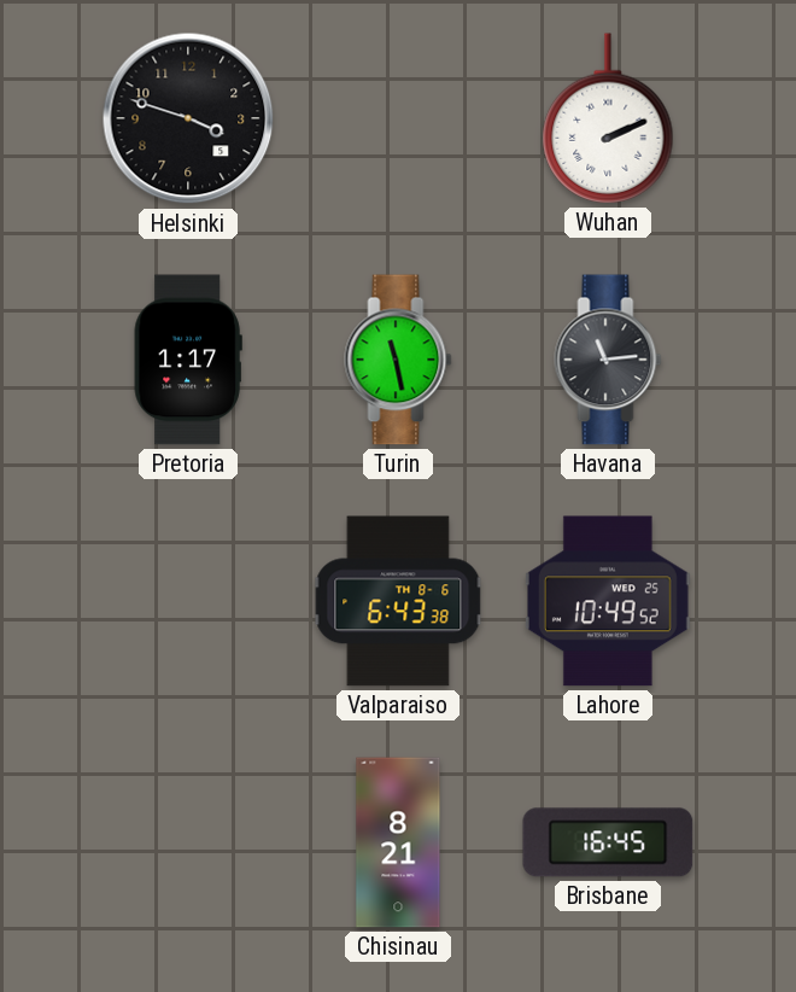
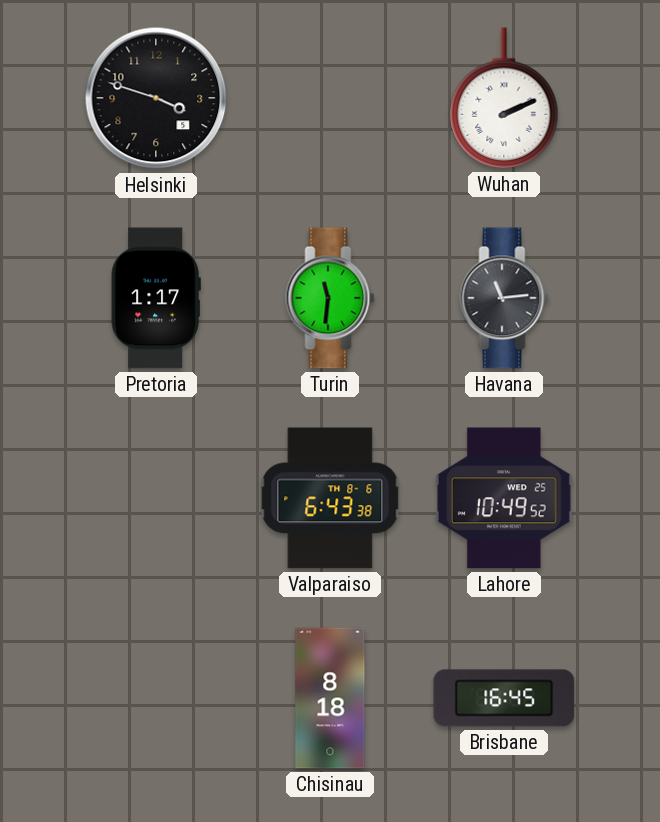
Turin: 11:28 -> 11:31 (330, 298)
Chisinau: 8:21 -> 8:18 (330, 698)
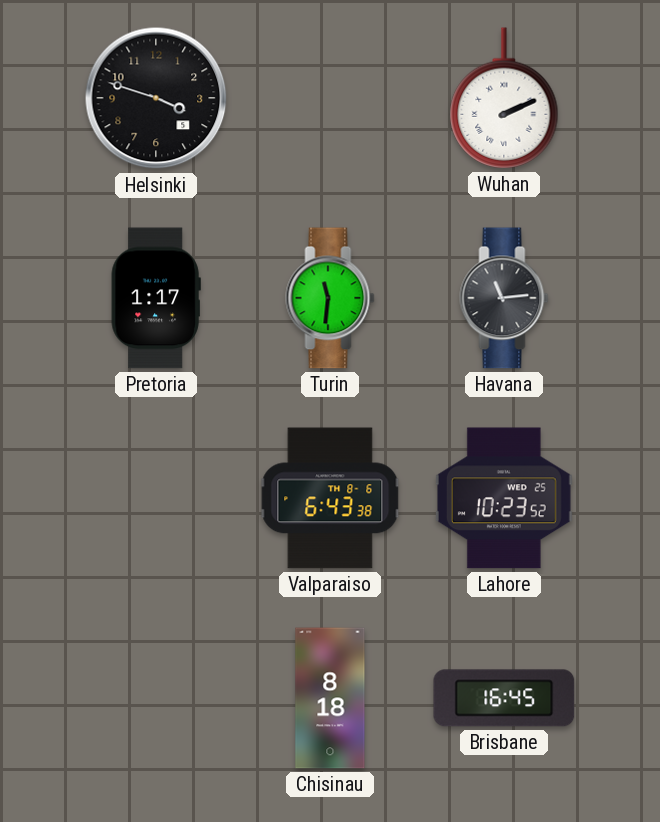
Lahore: 10:49 -> 10:23 (504, 498)
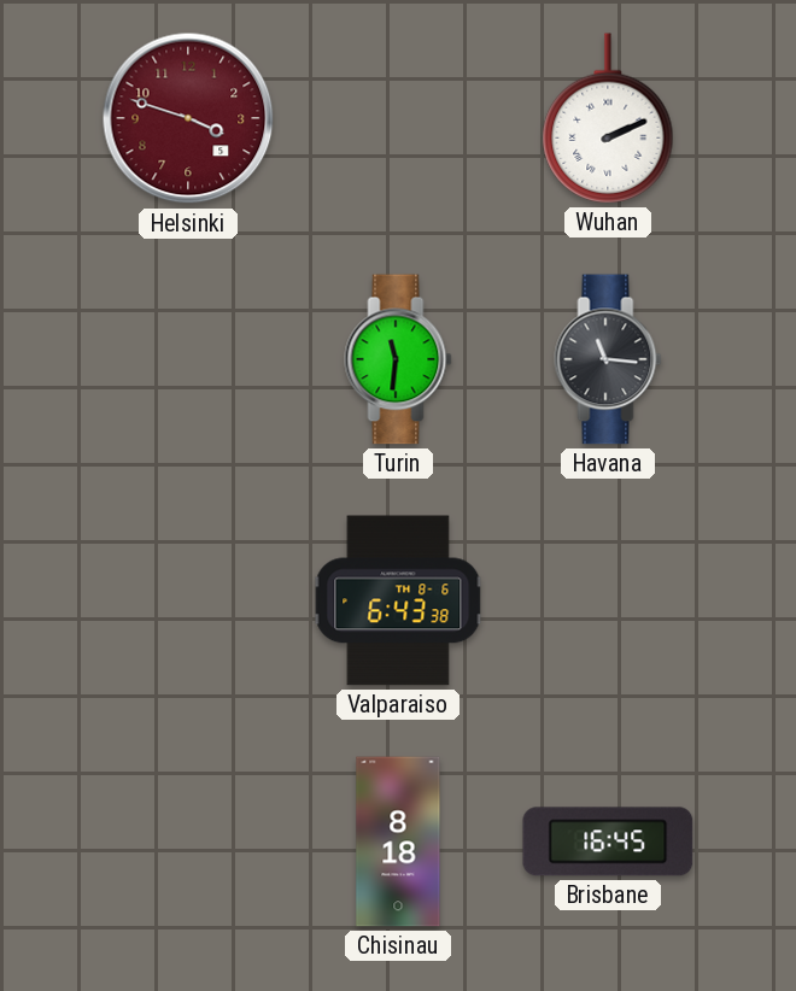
Helsinki dial: black -> burgundy (188, 118)
Pretoria: 1:17 -> none (156, 298)
Havana: 11:14 -> 11:16 (608, 359)
Lahore: 10:23 -> none (504, 498)
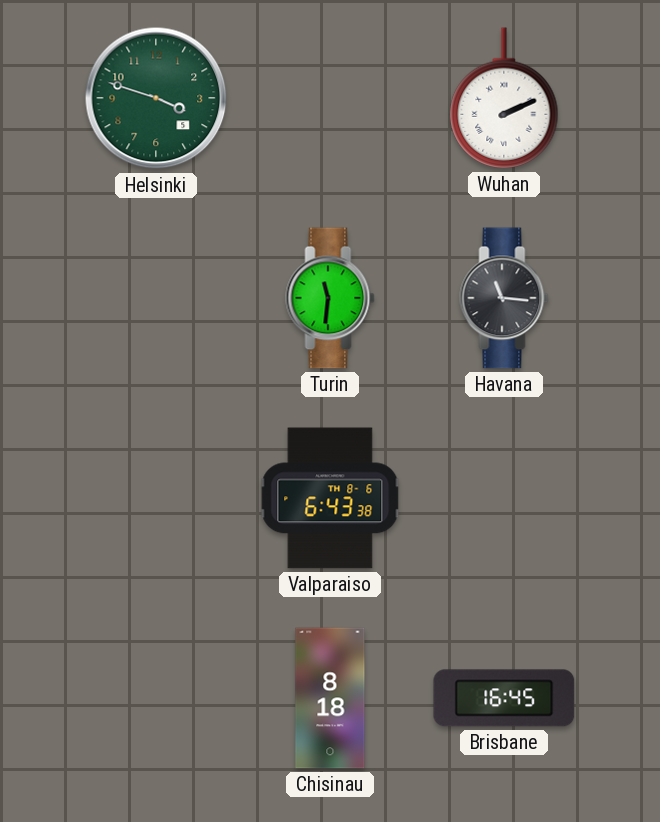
Helsinki dial: burgundy -> green (156, 98)
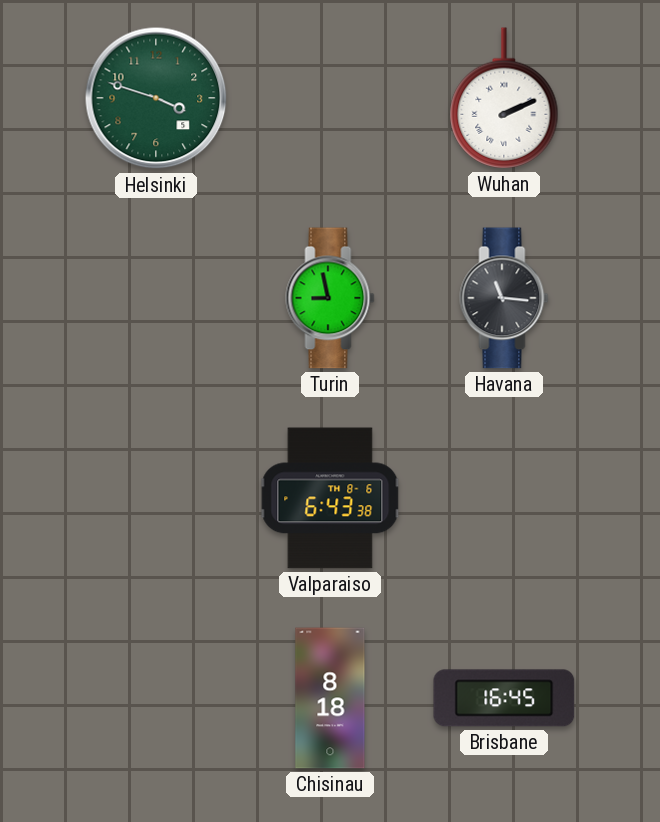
Turin: 11:31 -> 8:58 (330, 298)
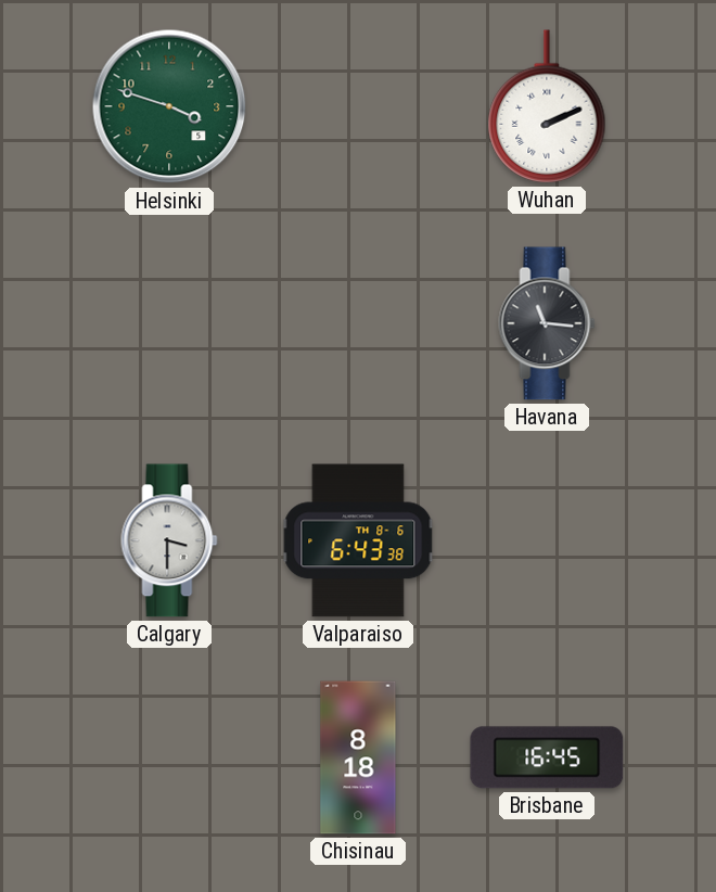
Turin: 8:58 -> none (330, 298)
Calgary: none -> 3:30 (169, 540)
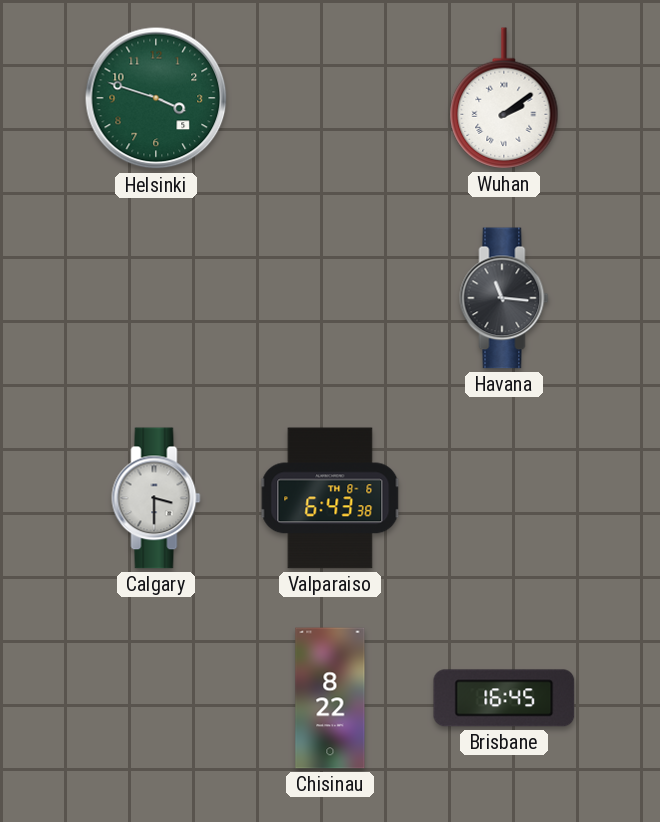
Wuhan: 2:11 -> 2:09 (504, 98)
Chisinau: 8:18 -> 8:22 (330, 698)
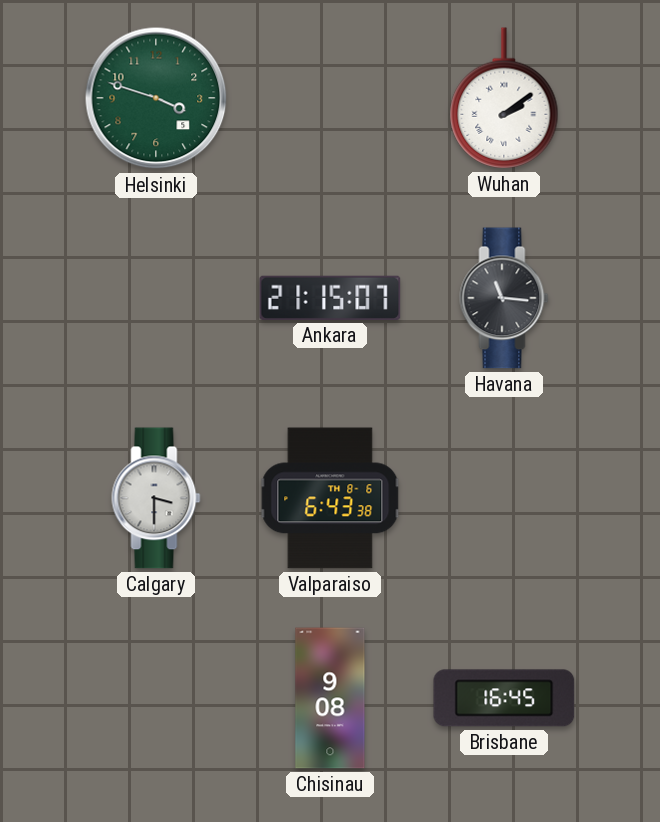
Ankara: none -> 21:15 (330, 298)
Chisinau: 8:22 -> 9:08 (330, 698)
